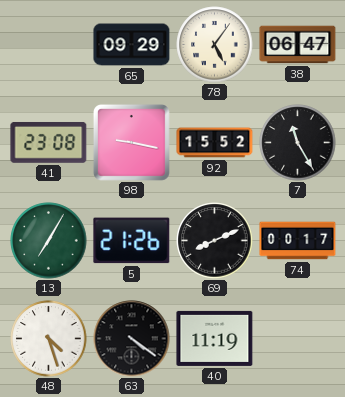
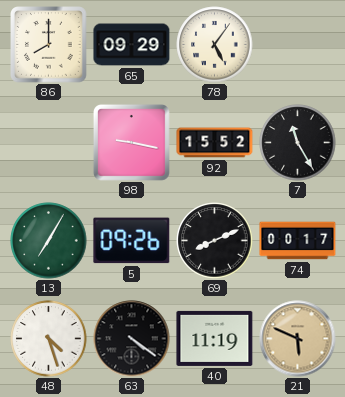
86: none -> 8:00 (49, 45)
38: 06:47 -> none (298, 45)
41: 23:08 -> none (49, 142)
5: 21:26 -> 09:26 (132, 241)
21: none -> 5:49 (298, 339)
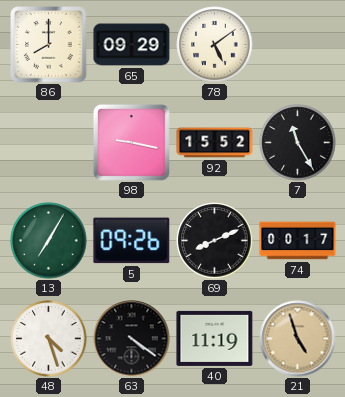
78: 5:06 -> 5:09 (215, 45)
21: 5:49 -> 4:57 (298, 339)
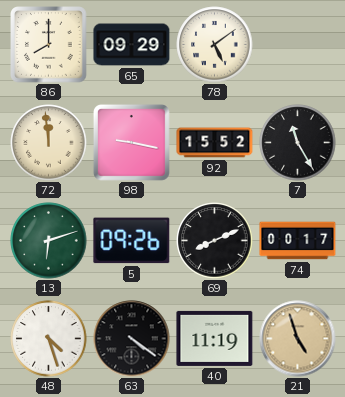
72: none -> 11:59 (49, 143)
13: 7:05 -> 6:12 (49, 241)
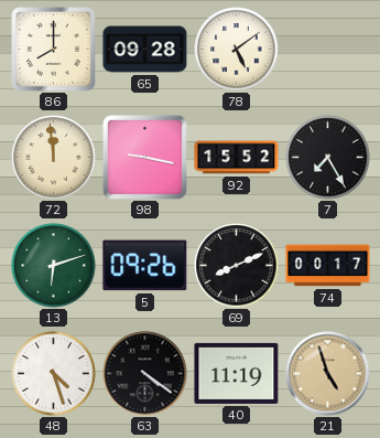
65: 09:29 -> 09:28 (145, 50)
7: 11:25 -> 7:25 (328, 158)
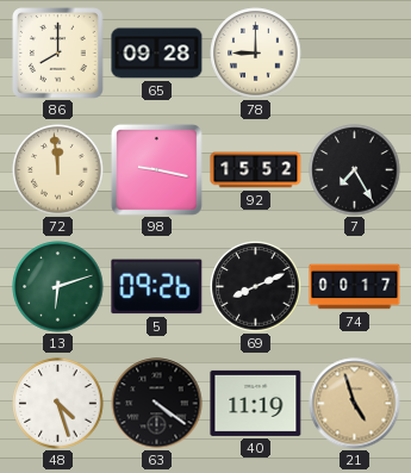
78: 5:09 -> 9:00 (256, 54)
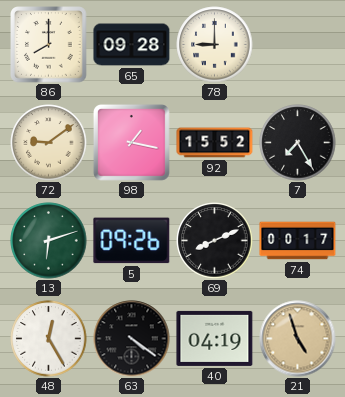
72: 11:59 -> 9:09 (49, 143)
98: 9:17 -> 1:17 (131, 142)
48: 4:27 -> 12:25 (49, 339)
40: 11:19 -> 04:19 (215, 338)
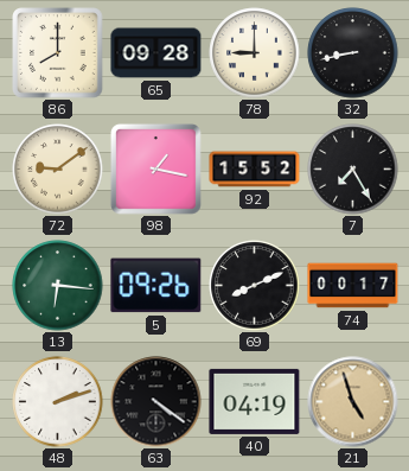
32: none -> 8:43 (353, 53)
13: 6:12 -> 6:16 (58, 286)
48: 12:25 -> 2:12 (58, 402)
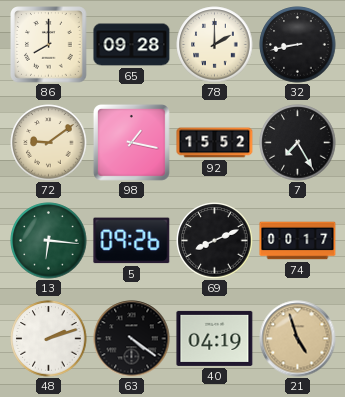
78: 9:00 -> 2:00 (215, 45)
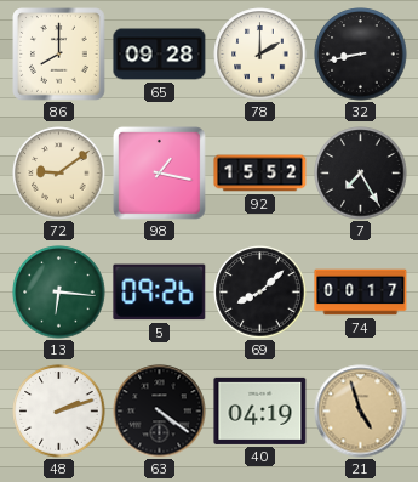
69: 8:11 -> 8:08 (260, 293)
